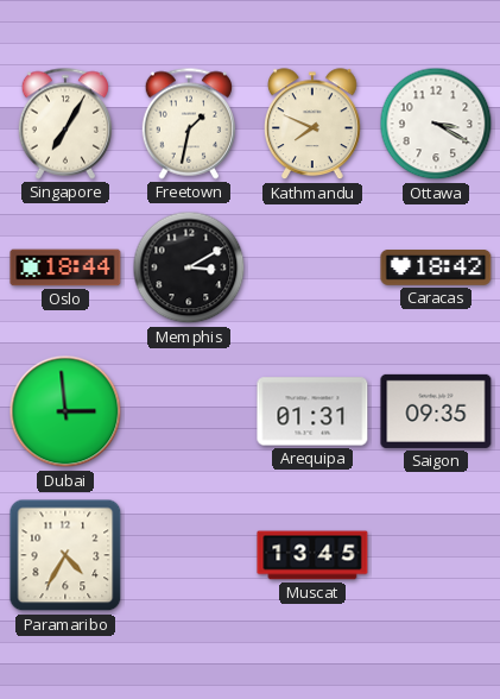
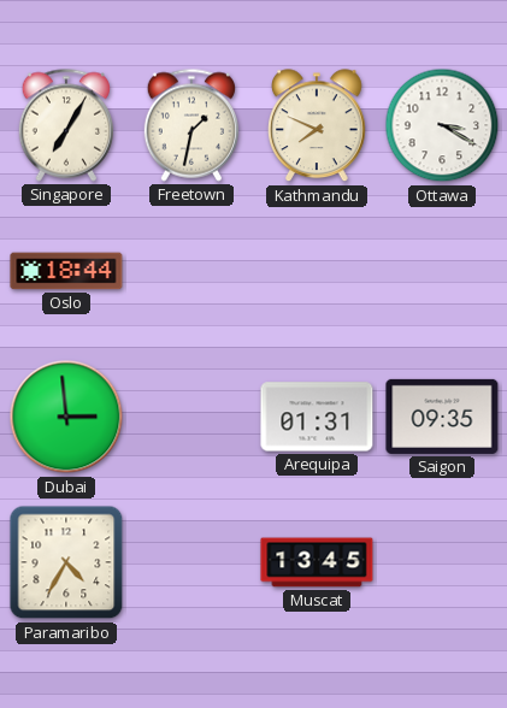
Memphis: 3:10 -> none (189, 267)
Caracas: 18:42 -> none (436, 269)
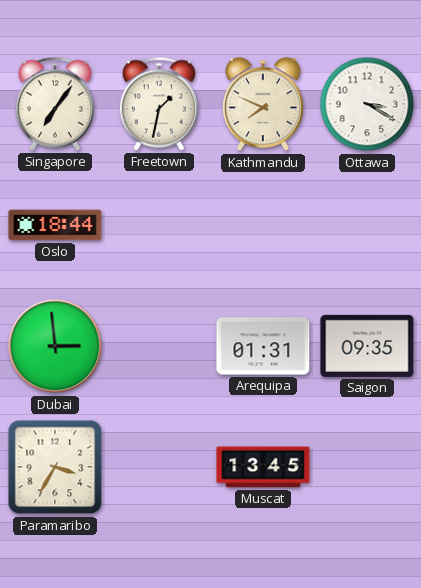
Singapore: 7:05 -> 7:06 (54, 104)
Paramaribo: 4:35 -> 3:35 (55, 467)
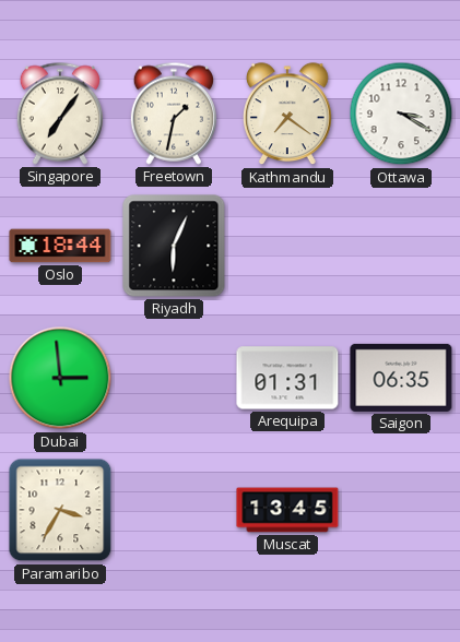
Kathmandu: 7:49 -> 7:21 (288, 115)
Riyadh: none -> 6:04 (174, 246)
Saigon: 09:35 -> 06:35 (401, 378)
